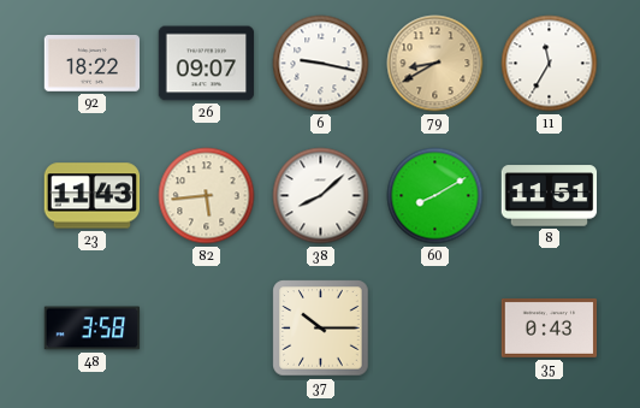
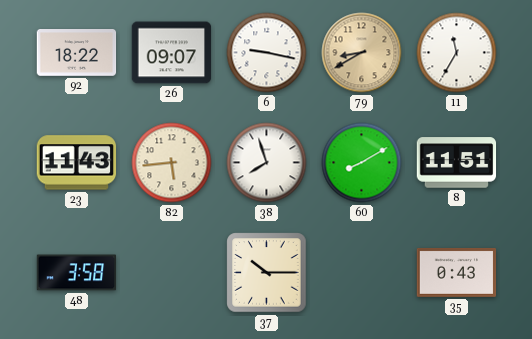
38: 8:08 -> 7:57 (267, 163)
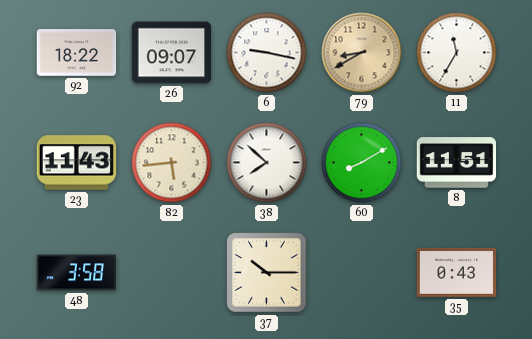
38: 7:57 -> 7:52 (267, 163)
